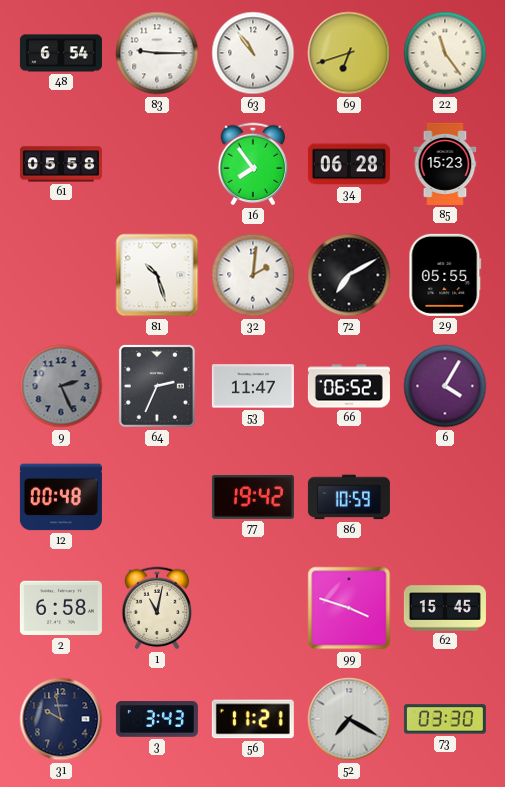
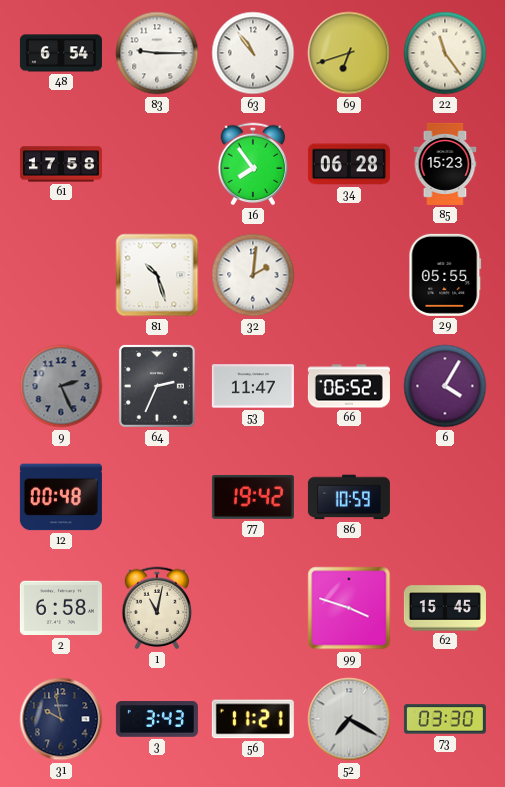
61: 05:58 -> 17:58 (61, 164)
72: 7:10 -> none (349, 275)
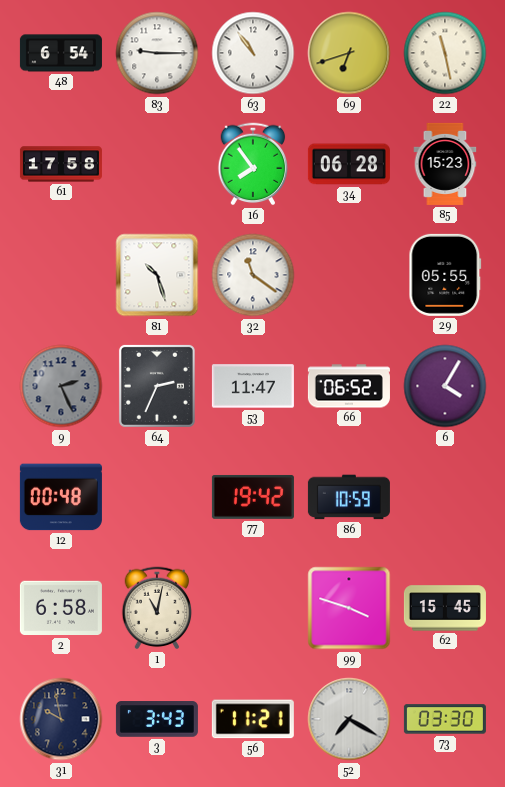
22: 11:24 -> 11:28 (445, 53)
32: 2:01 -> 11:21 (253, 275)
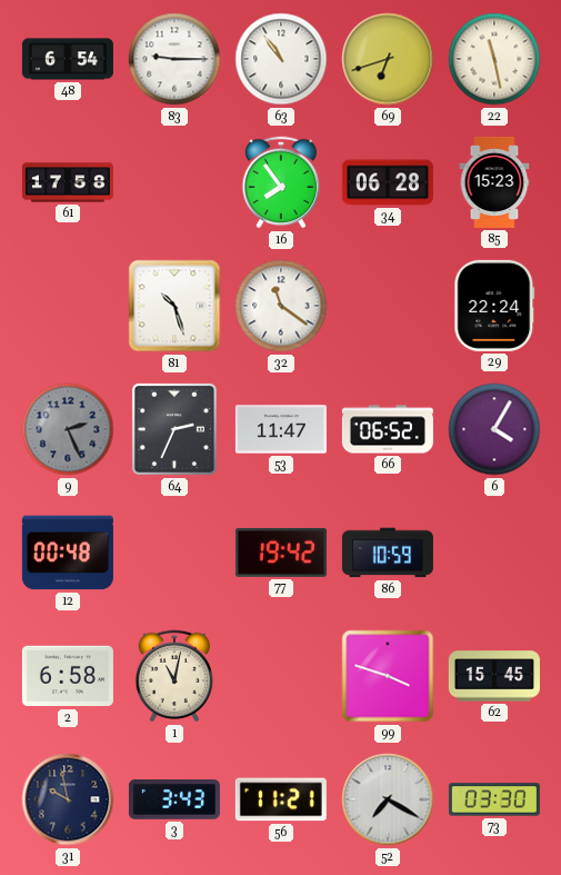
29: 05:55 -> 22:24 (494, 306)
